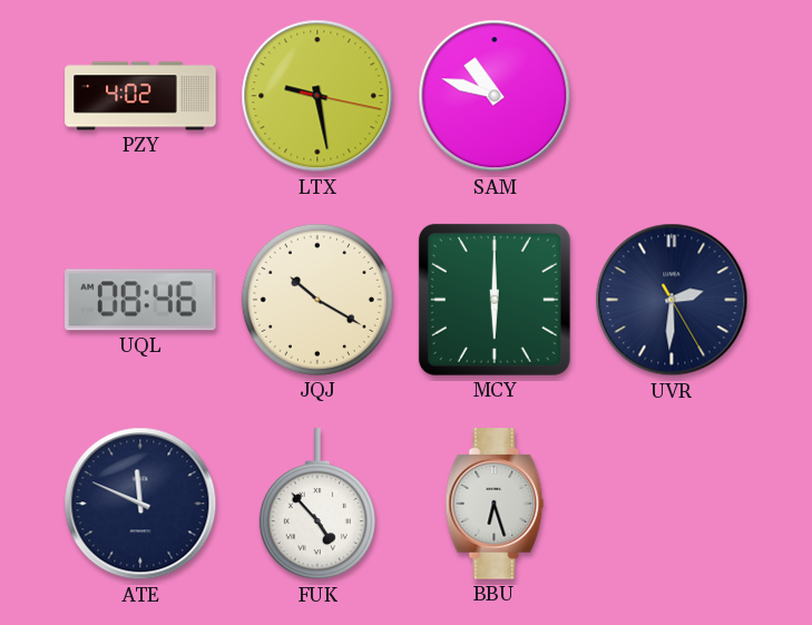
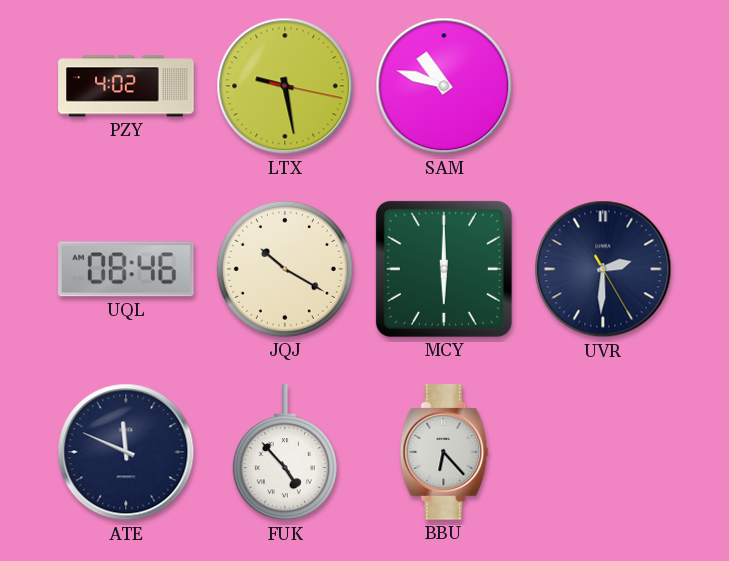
BBU: 6:27 -> 6:23 (444, 452)
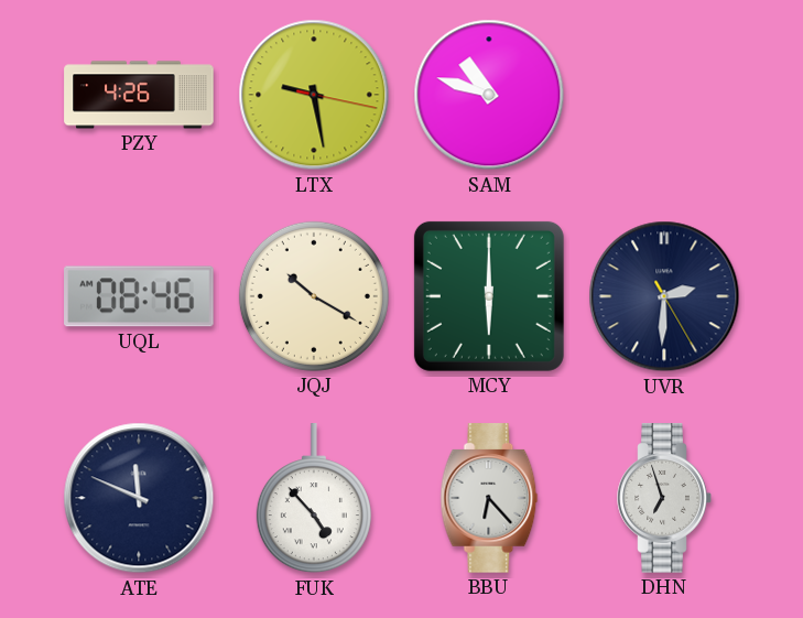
PZY: 4:02 -> 4:26 (139, 95)
DHN: none -> 6:57 (664, 498)
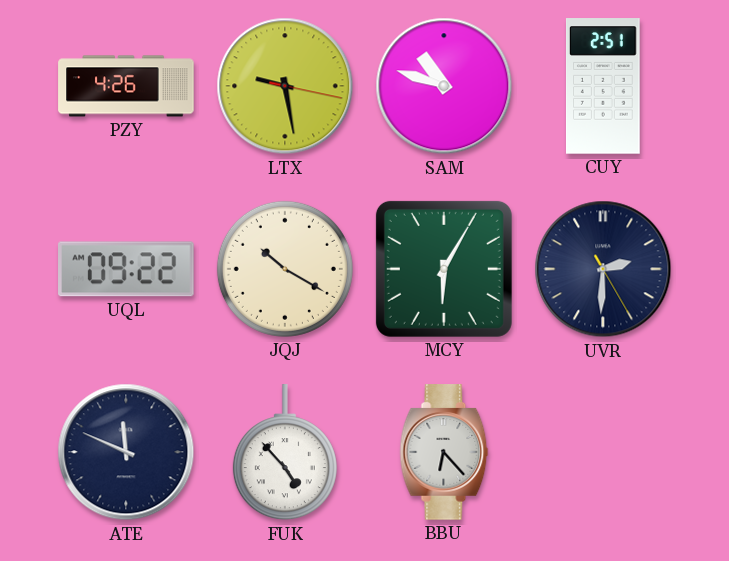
CUY: none -> 2:51 (604, 86)
UQL: 08:46 -> 09:22 (126, 269)
MCY: 6:00 -> 6:05 (444, 269)
DHN: 6:57 -> none (664, 498)
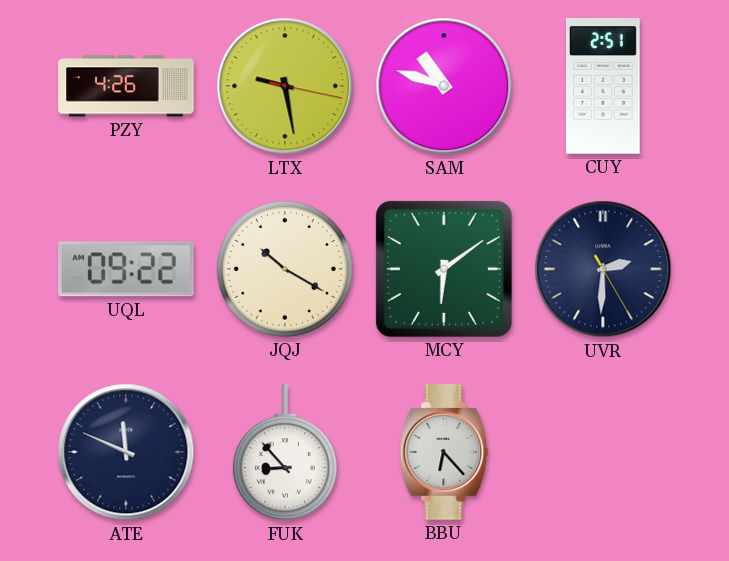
MCY: 6:05 -> 6:09 (444, 269)
FUK: 4:53 -> 8:53 (285, 453)
